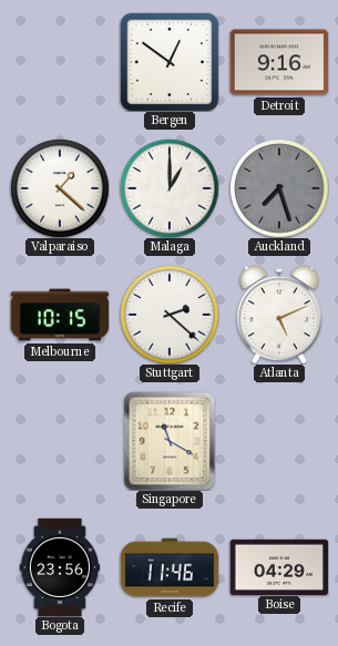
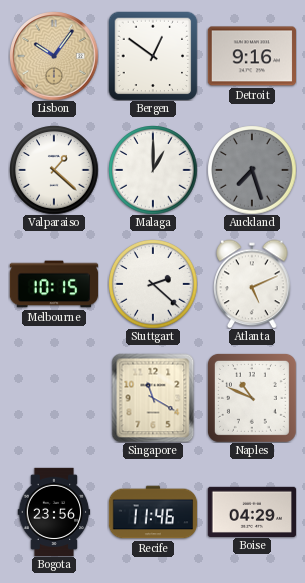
Lisbon: none -> 10:06 (54, 56)
Naples: none -> 10:49 (252, 398)
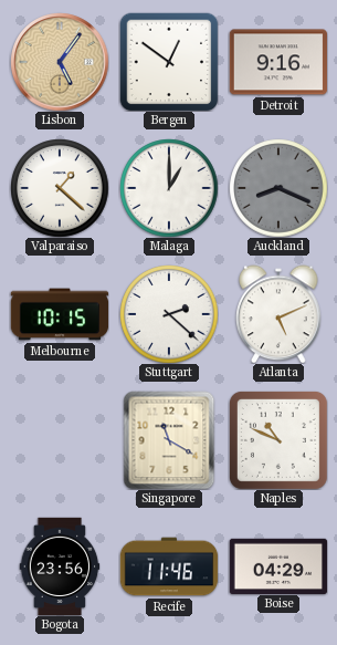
Lisbon: 10:06 -> 5:06 (60, 62)
Auckland: 7:27 -> 8:19 (278, 188)
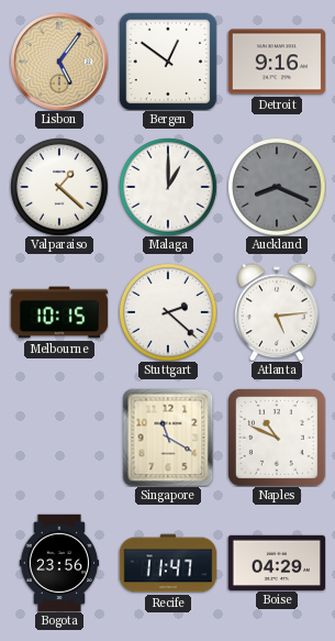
Atlanta: 5:11 -> 5:14 (277, 312)
Recife: 11:46 -> 11:47 (168, 563)
